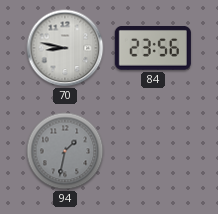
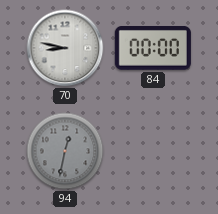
84: 23:56 -> 00:00 (153, 49)
94: 1:32 -> 12:32 (65, 151)
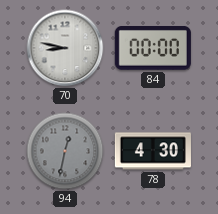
78: none -> 4:30 (153, 151)
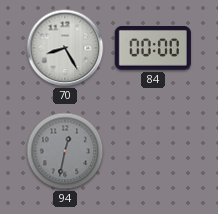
70: 8:47 -> 8:25 (65, 48)
78: 4:30 -> none (153, 151)
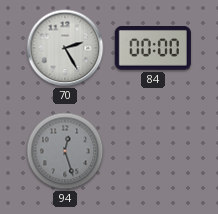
70: 8:25 -> 2:25 (65, 48)
94: 12:32 -> 12:27 (65, 151)
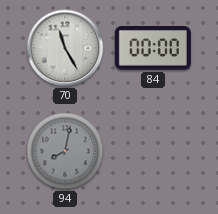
70: 2:25 -> 11:25 (65, 48)
94: 12:27 -> 8:02 (65, 151)
